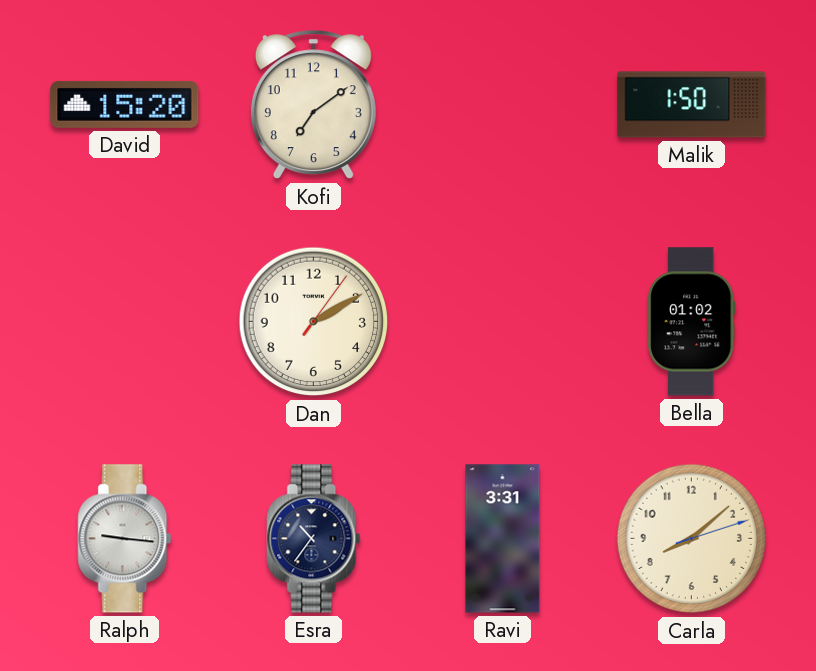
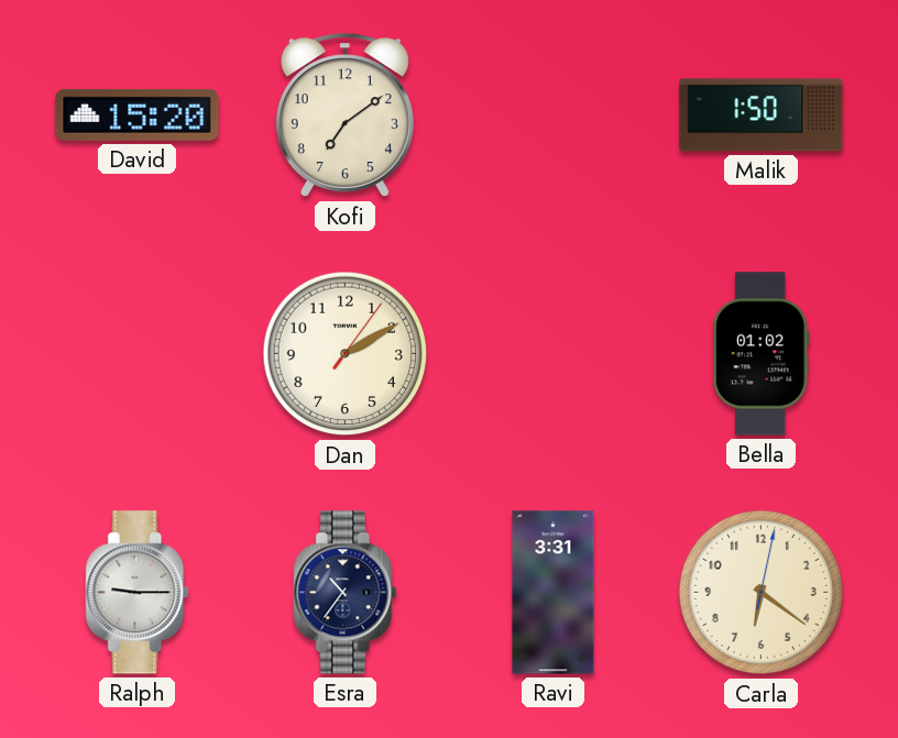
Ralph: 9:16 -> 9:15 (138, 593)
Carla: 8:08 -> 6:21 (762, 593)
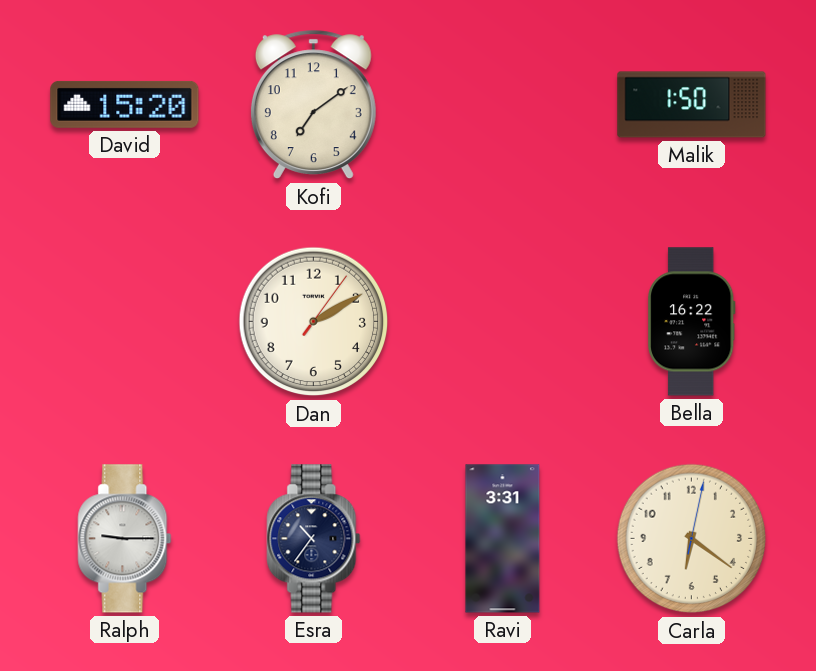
Bella: 01:02 -> 16:22 (692, 322)
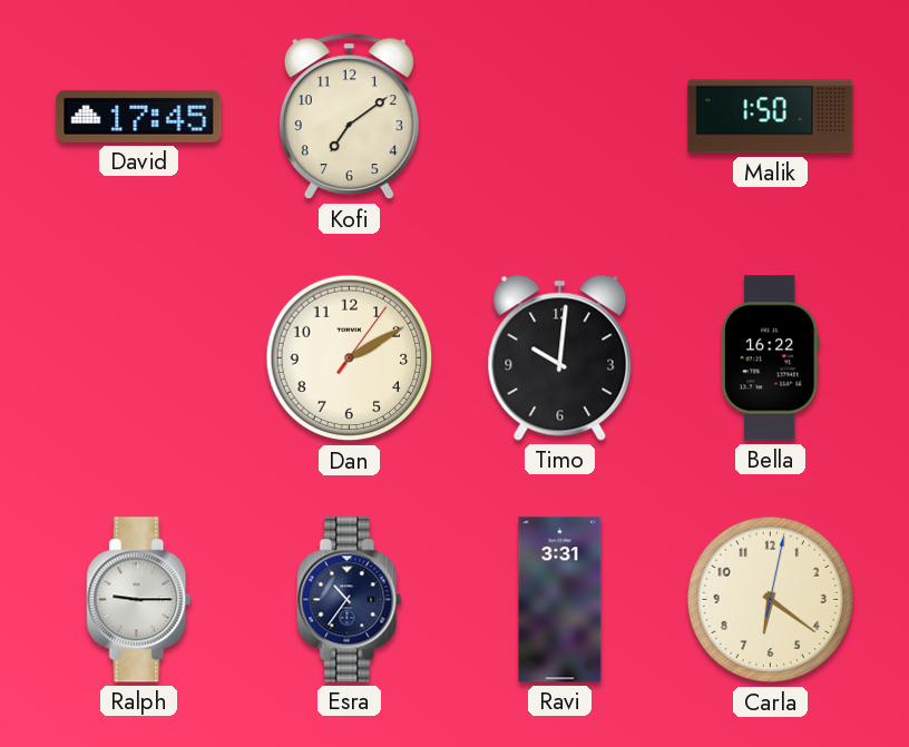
David: 15:20 -> 17:45 (139, 116)
Timo: none -> 10:01 (560, 357)
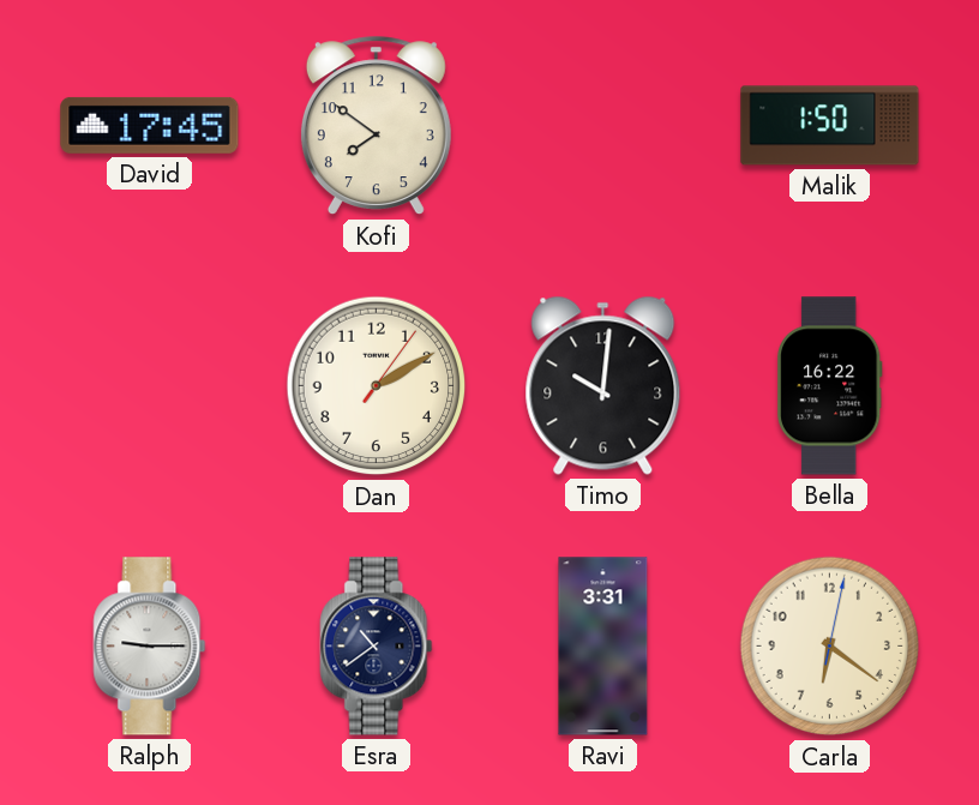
Kofi: 7:09 -> 7:51 (376, 126)
Esra: 10:36 -> 10:39 (377, 647)
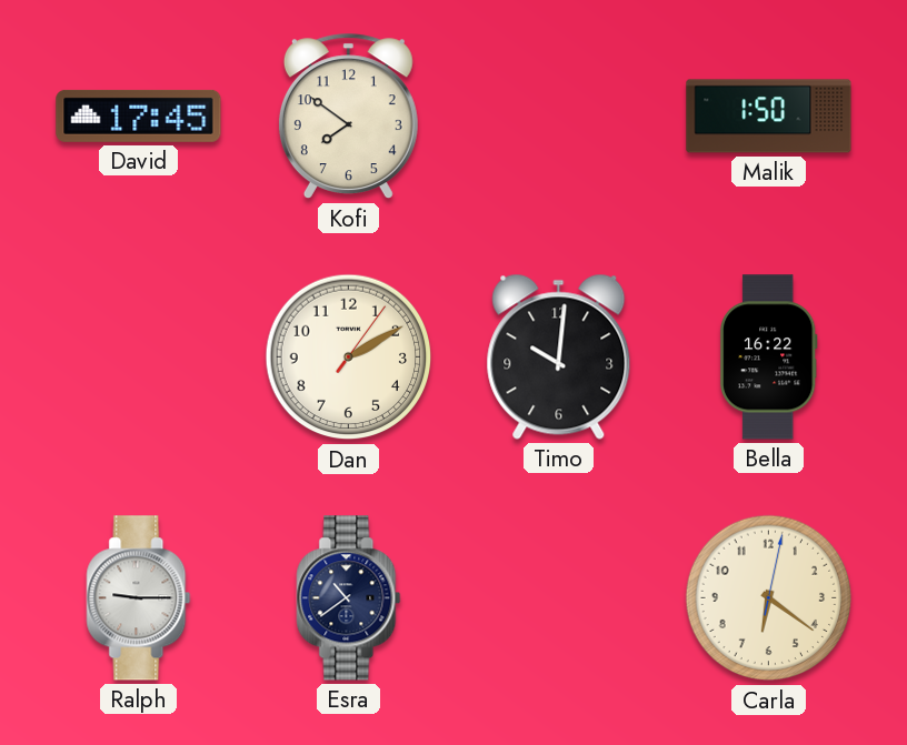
Ravi: 3:31 -> none (603, 647)
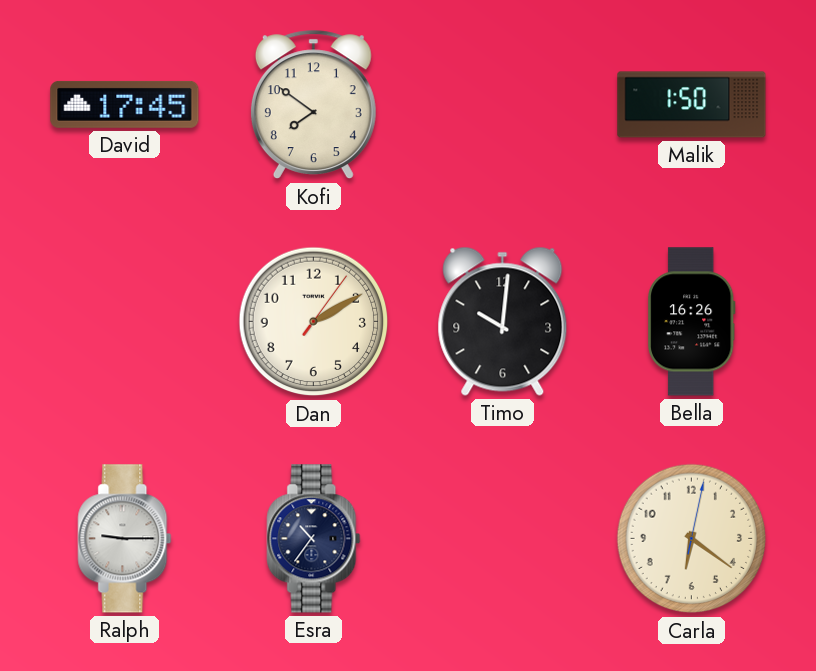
Bella: 16:22 -> 16:26 (692, 322)
Esra: 10:39 -> 10:36 (314, 539)
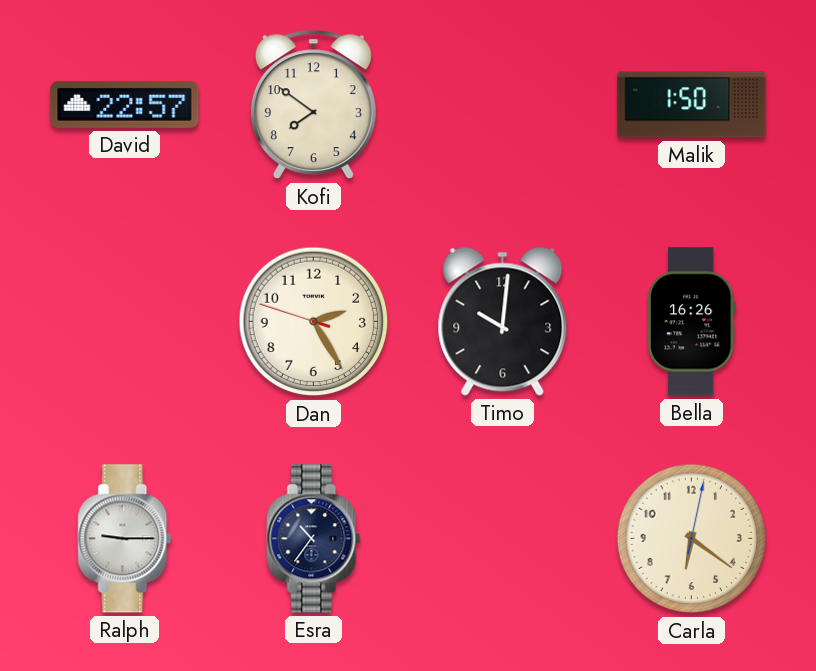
David: 17:45 -> 22:57 (125, 104)
Dan: 2:10 -> 2:24 (314, 322)
